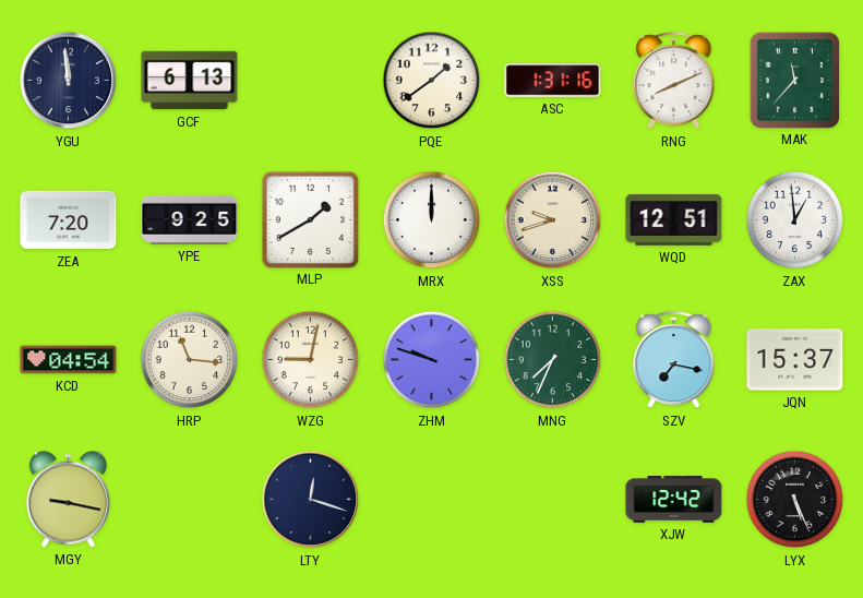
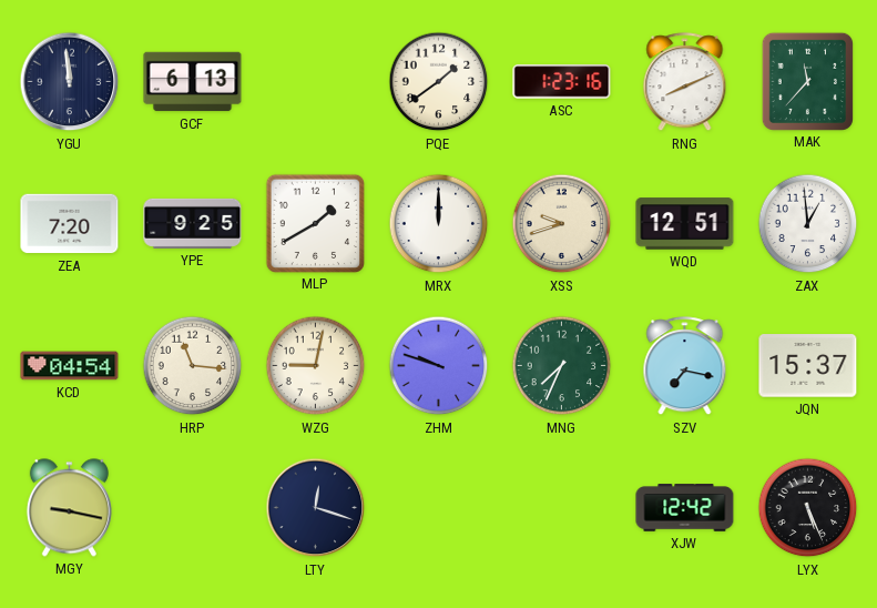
ASC: 1:31 -> 1:23 (562, 82)
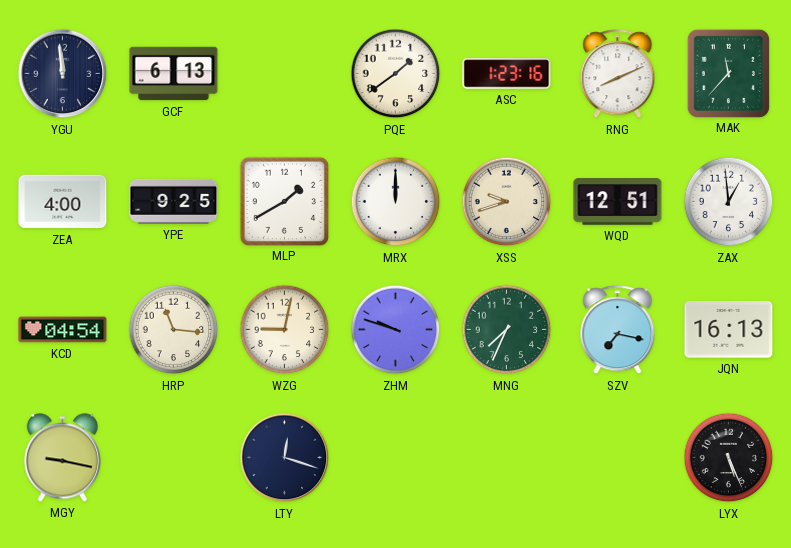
ZEA: 7:20 -> 4:00 (63, 202)
JQN: 15:37 -> 16:13 (729, 330)
XJW: 12:42 -> none (685, 508)
